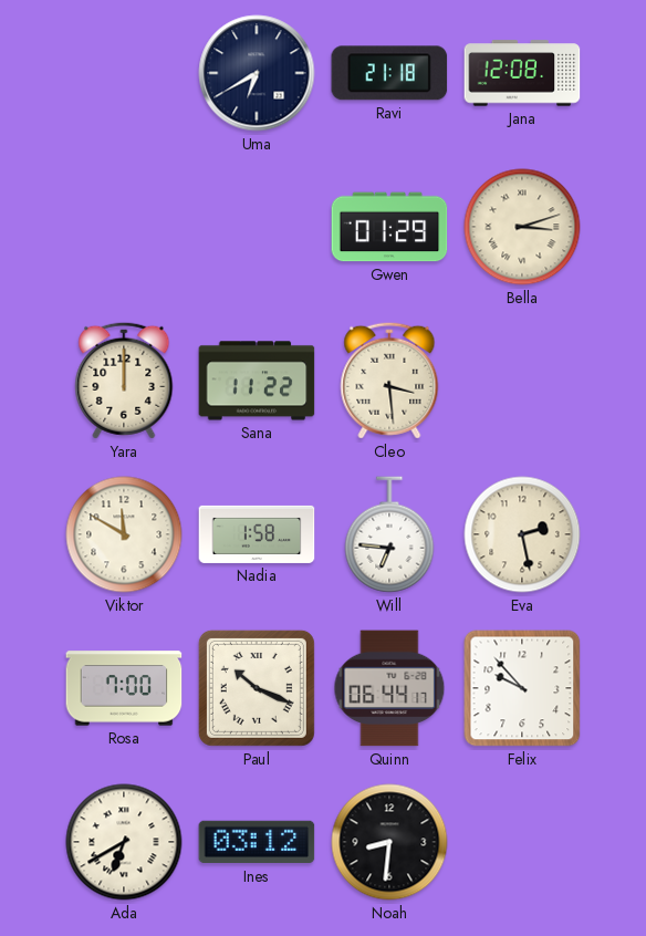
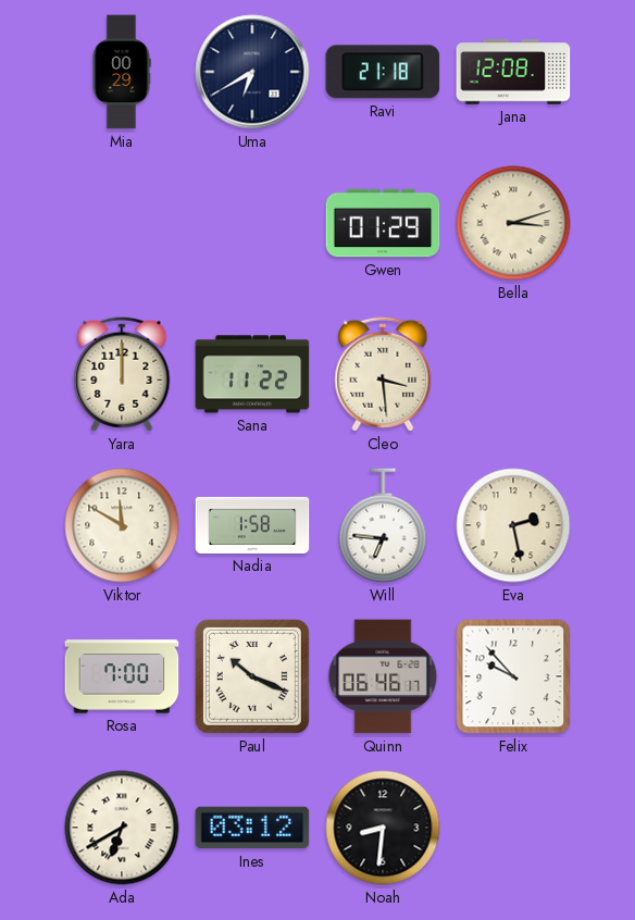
Mia: none -> 00:29 (122, 72)
Quinn: 06:44 -> 06:46 (383, 676)
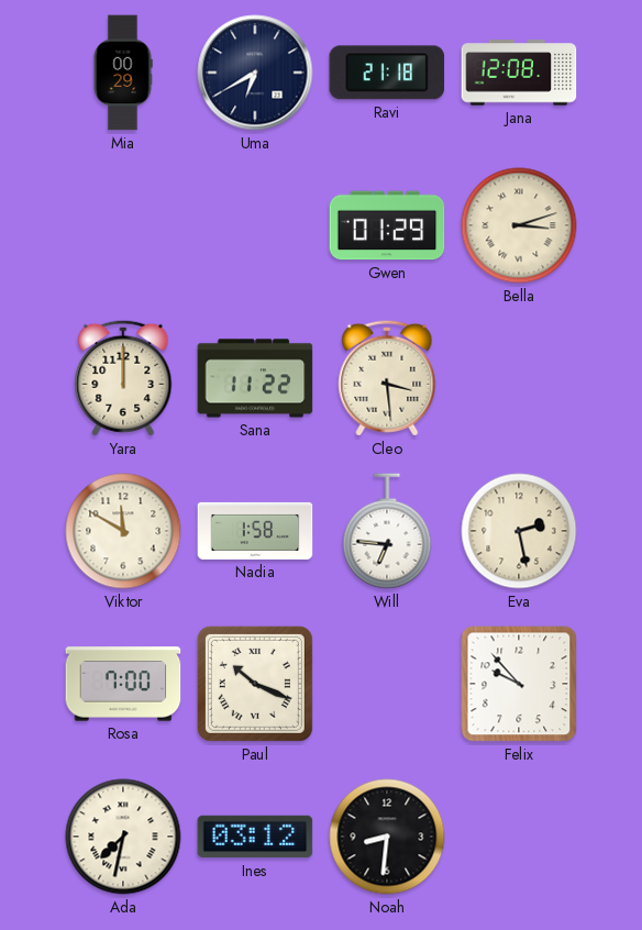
Quinn: 06:46 -> none (383, 676)
Ada: 6:40 -> 7:32 (123, 837)
